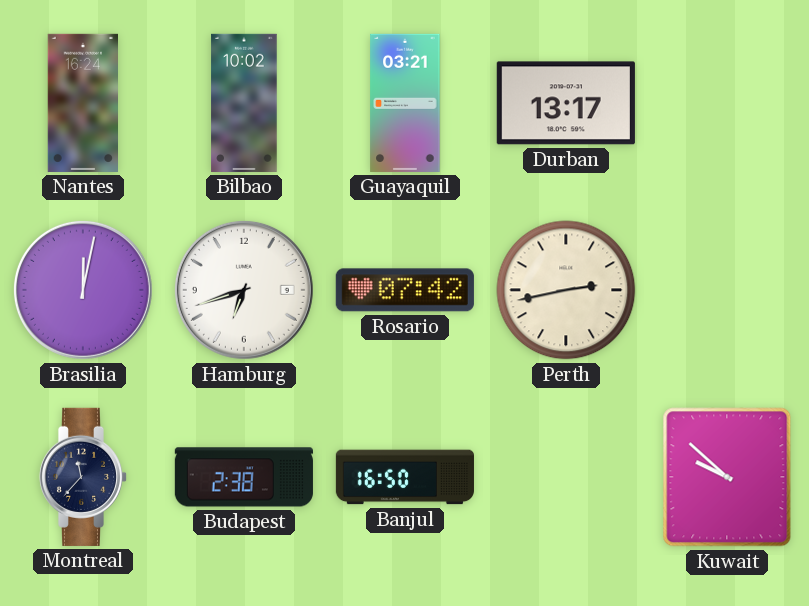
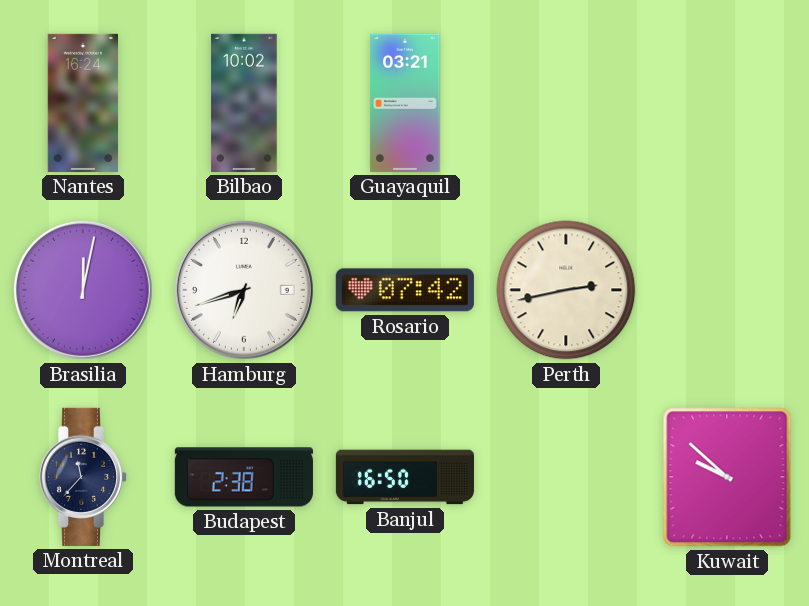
Durban: 13:17 -> none (566, 103)
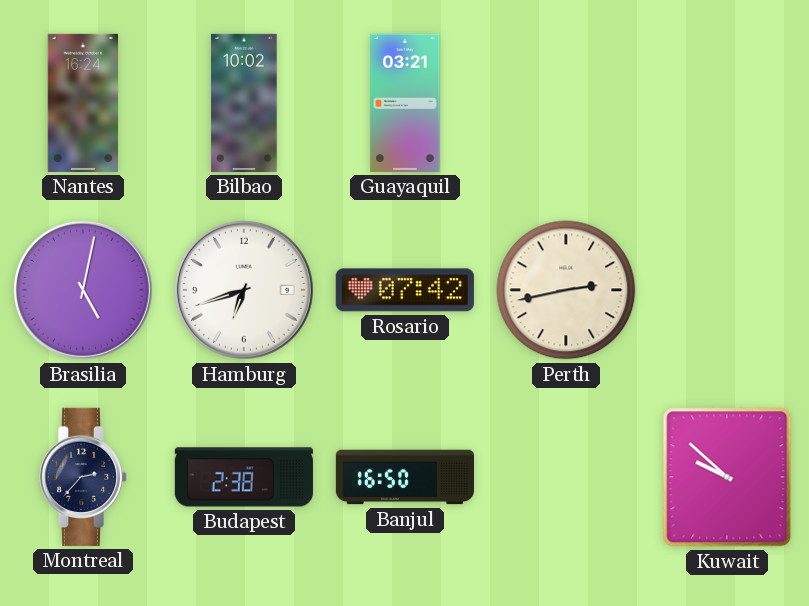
Brasilia: 12:02 -> 5:02 (83, 290)
Montreal: 11:37 -> 2:37 (83, 477)
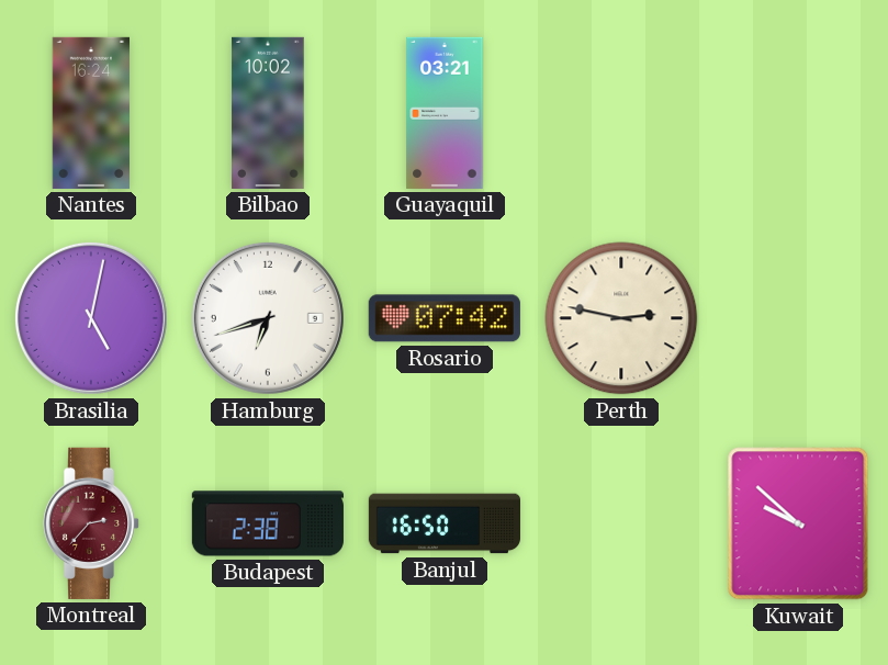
Perth: 2:43 -> 2:47 (621, 318)
Montreal dial: navy -> burgundy (91, 523)
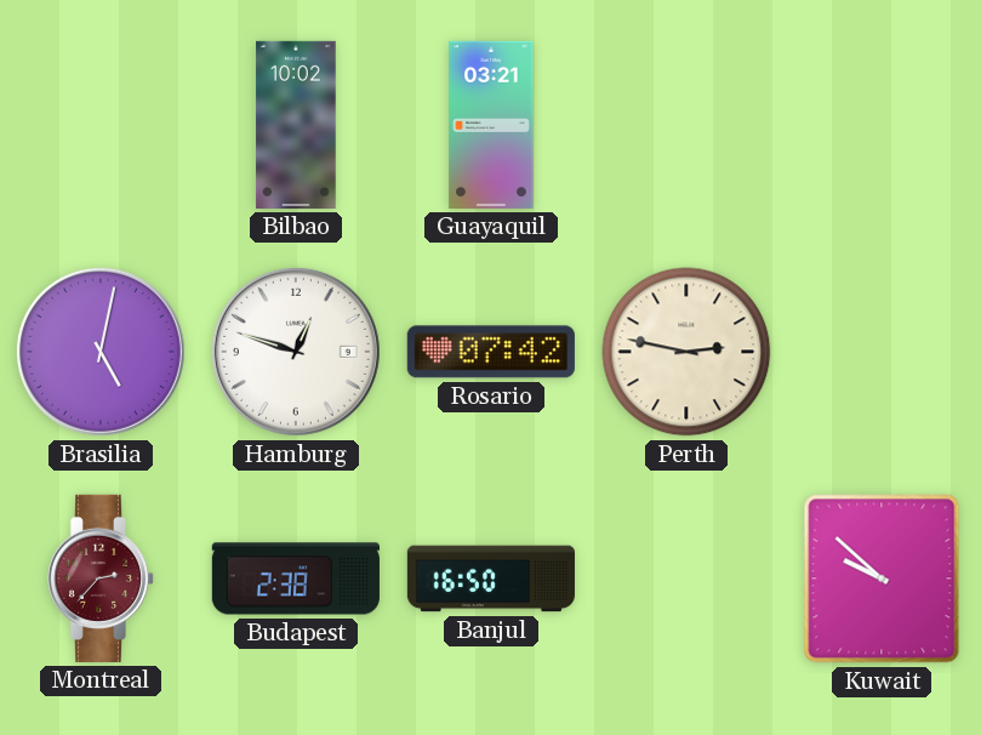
Nantes: 16:24 -> none (90, 113)
Hamburg: 6:42 -> 12:48 (296, 352)
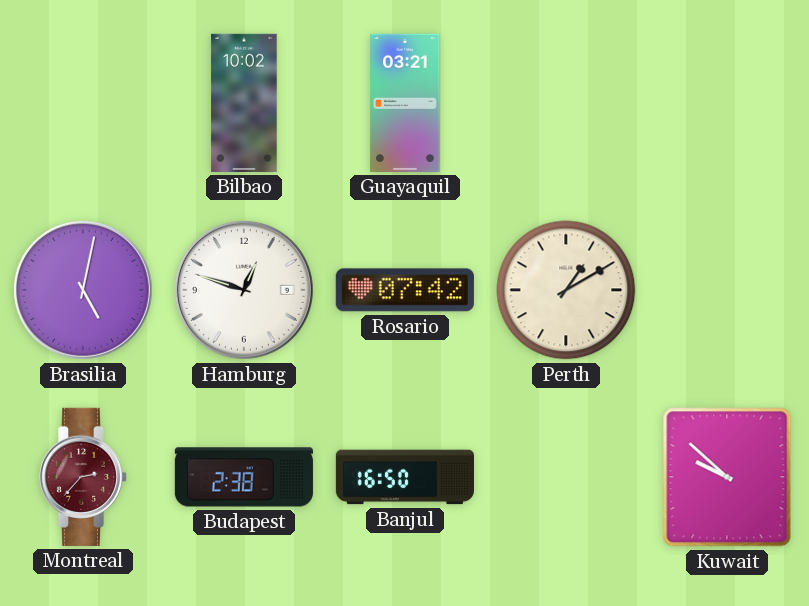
Perth: 2:47 -> 1:10 (566, 290)
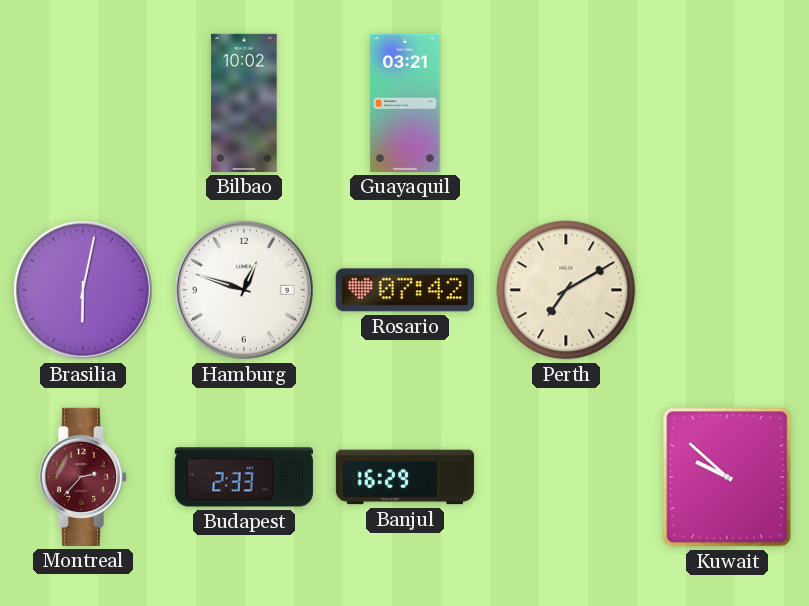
Brasilia: 5:02 -> 6:02 (83, 290)
Perth: 1:10 -> 7:10 (566, 290)
Budapest: 2:38 -> 2:33 (244, 477)
Banjul: 16:50 -> 16:29 (405, 477)
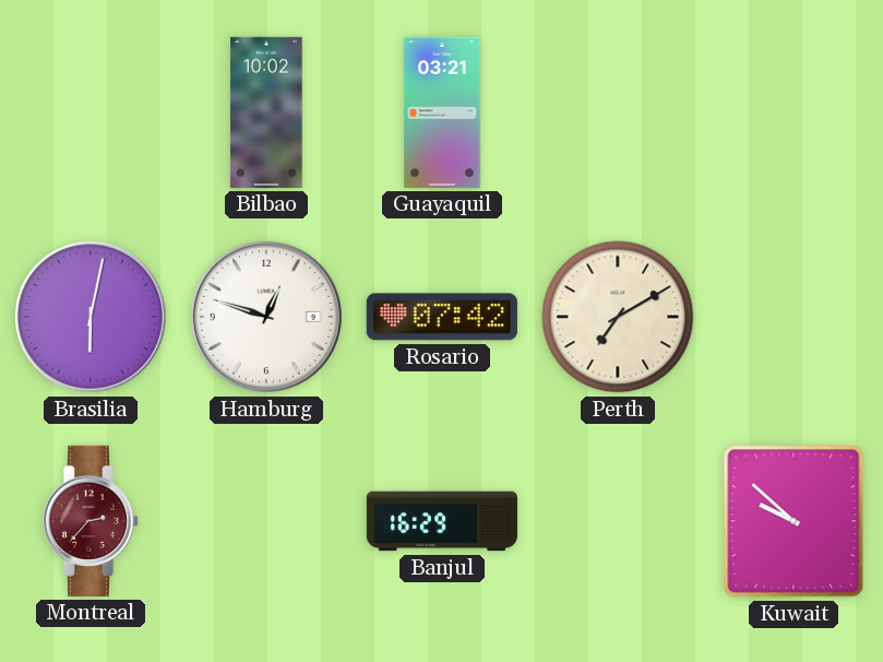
Budapest: 2:33 -> none (244, 477)
